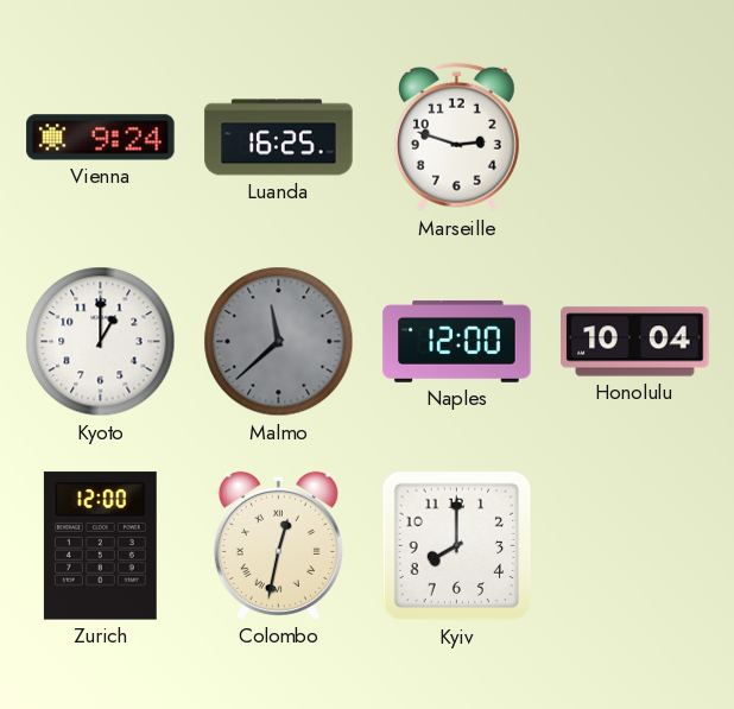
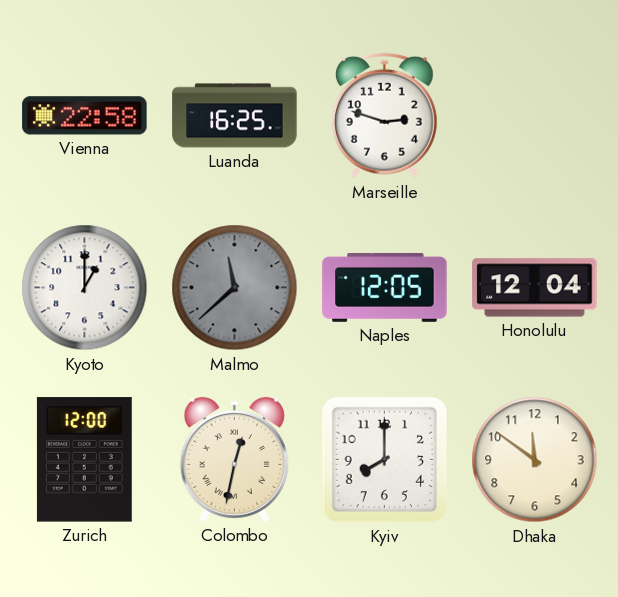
Vienna: 9:24 -> 22:58 (85, 116)
Naples: 12:00 -> 12:05 (385, 287)
Honolulu: 10:04 -> 12:04 (535, 288)
Dhaka: none -> 11:51 (535, 460)
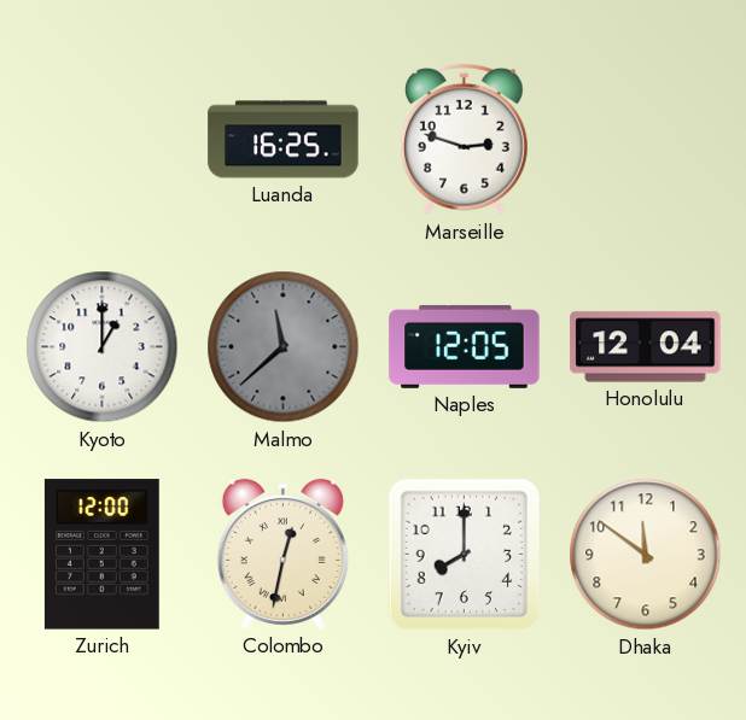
Vienna: 22:58 -> none (85, 116)
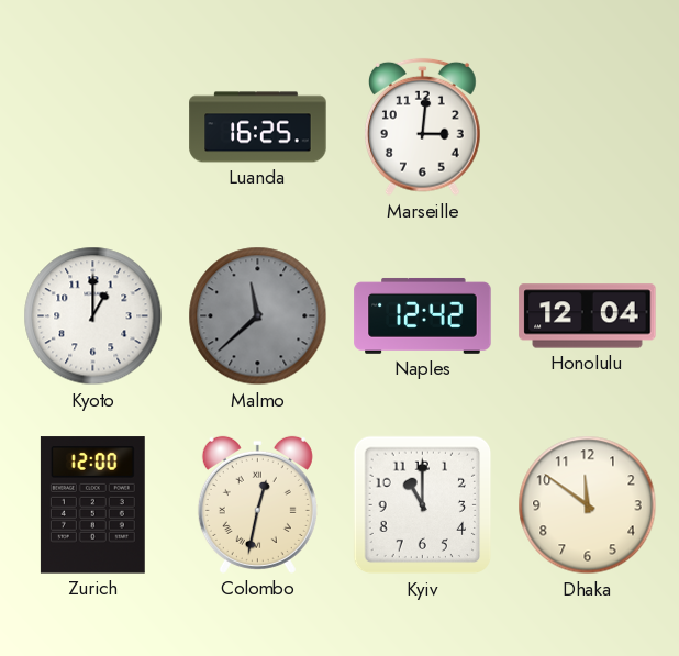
Marseille: 2:48 -> 3:01 (422, 127)
Naples: 12:05 -> 12:42 (423, 315)
Kyiv: 8:00 -> 11:00 (423, 505)
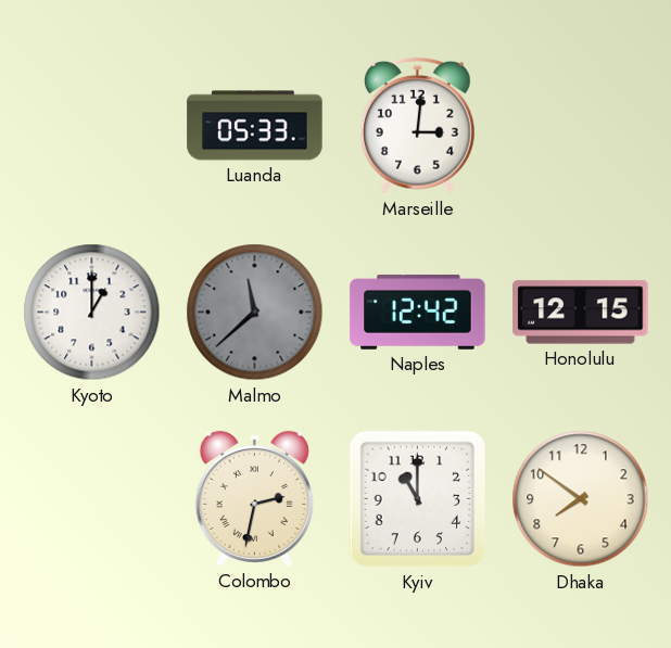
Luanda: 16:25 -> 05:33 (255, 126)
Honolulu: 12:04 -> 12:15 (581, 313)
Zurich: 12:00 -> none (92, 505)
Colombo: 12:32 -> 2:32 (254, 498)
Dhaka: 11:51 -> 7:51 (581, 499)
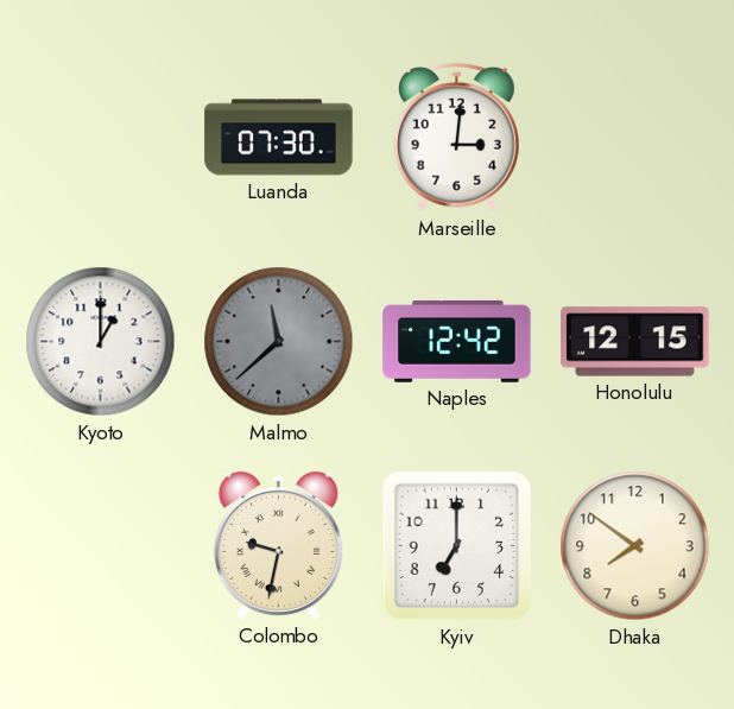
Luanda: 05:33 -> 07:30 (279, 138)
Colombo: 2:32 -> 9:32 (278, 545)
Kyiv: 11:00 -> 7:00 (457, 546)
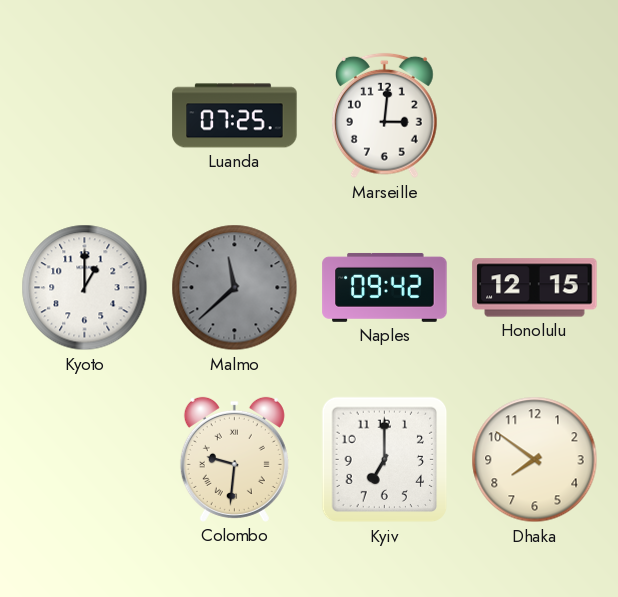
Luanda: 07:30 -> 07:25 (235, 116)
Naples: 12:42 -> 09:42 (385, 287)
Colombo: 9:32 -> 9:31 (234, 459)
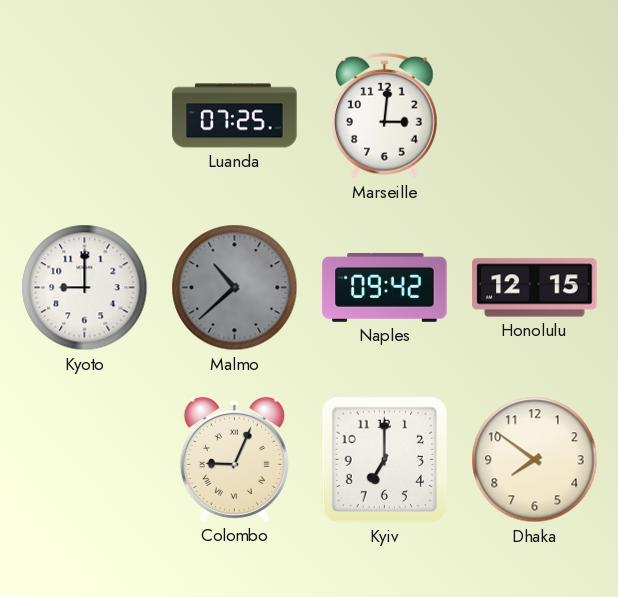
Kyoto: 1:00 -> 9:00 (85, 288)
Malmo: 11:38 -> 10:38 (235, 288)
Colombo: 9:31 -> 9:04 (234, 459)
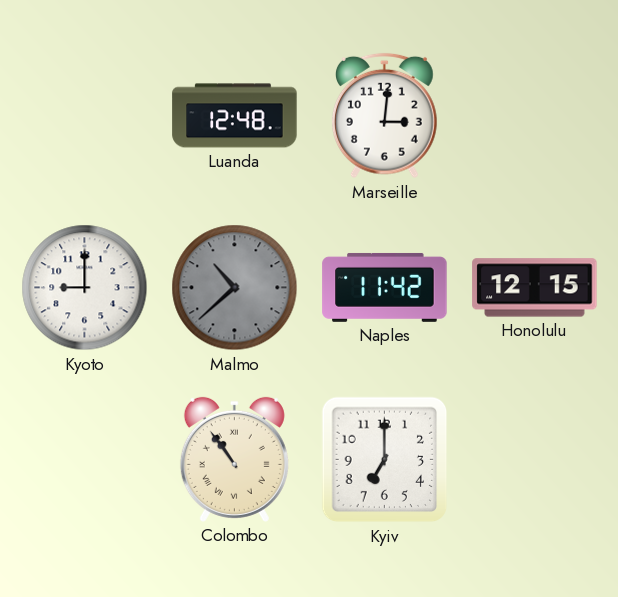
Luanda: 07:25 -> 12:48 (235, 116)
Naples: 09:42 -> 11:42 (385, 287)
Colombo: 9:04 -> 10:54 (234, 459)
Dhaka: 7:51 -> none (535, 460)
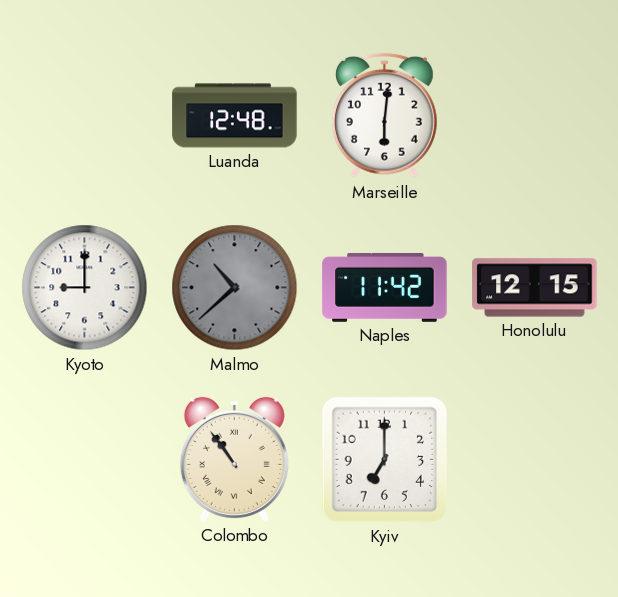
Marseille: 3:01 -> 6:01 (384, 116)
